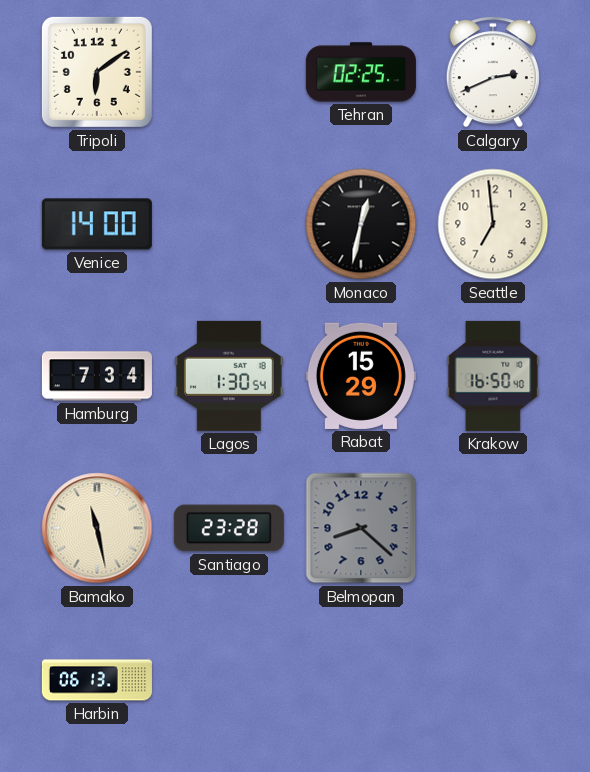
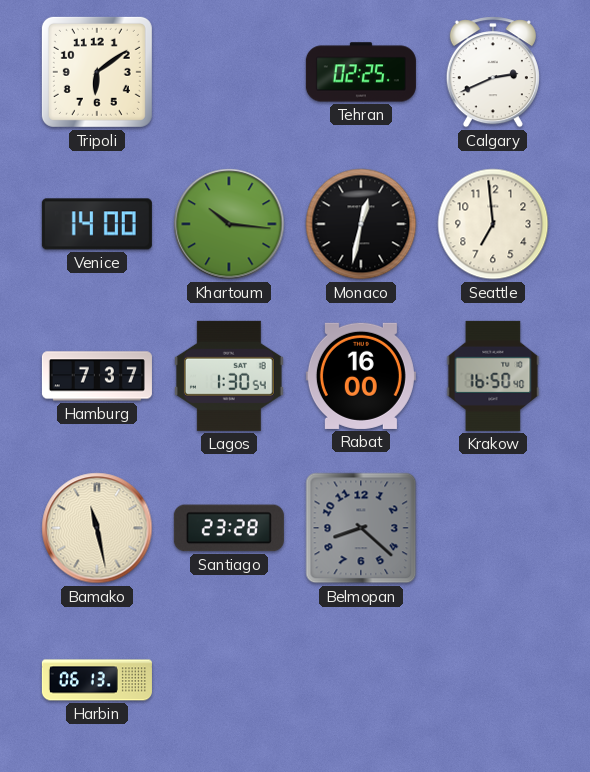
Khartoum: none -> 10:16 (229, 224)
Hamburg: 7:34 -> 7:37 (97, 376)
Rabat: 15:29 -> 16:00 (361, 376)
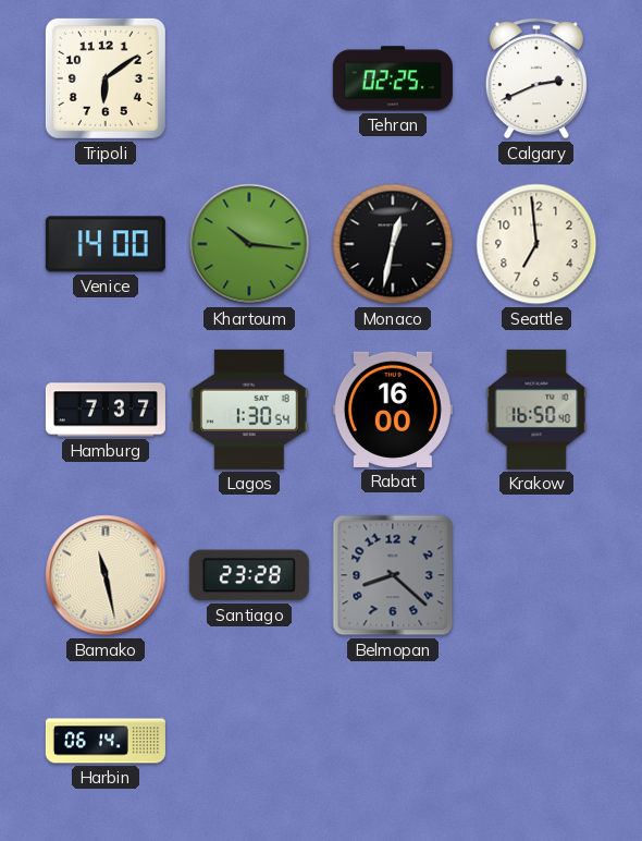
Harbin: 06:13 -> 06:14 (106, 741)
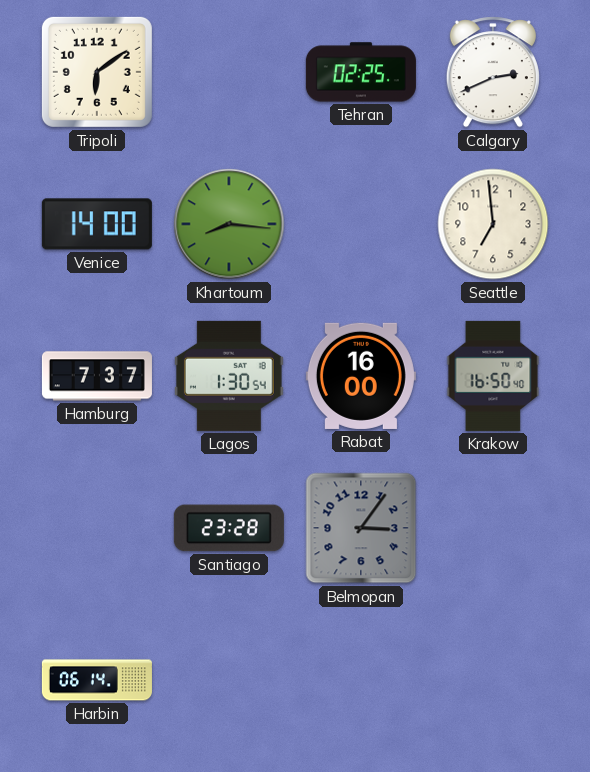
Khartoum: 10:16 -> 8:16 (229, 224)
Monaco: 12:32 -> none (393, 244)
Bamako: 11:28 -> none (106, 575)
Belmopan: 8:22 -> 3:06 (361, 528)
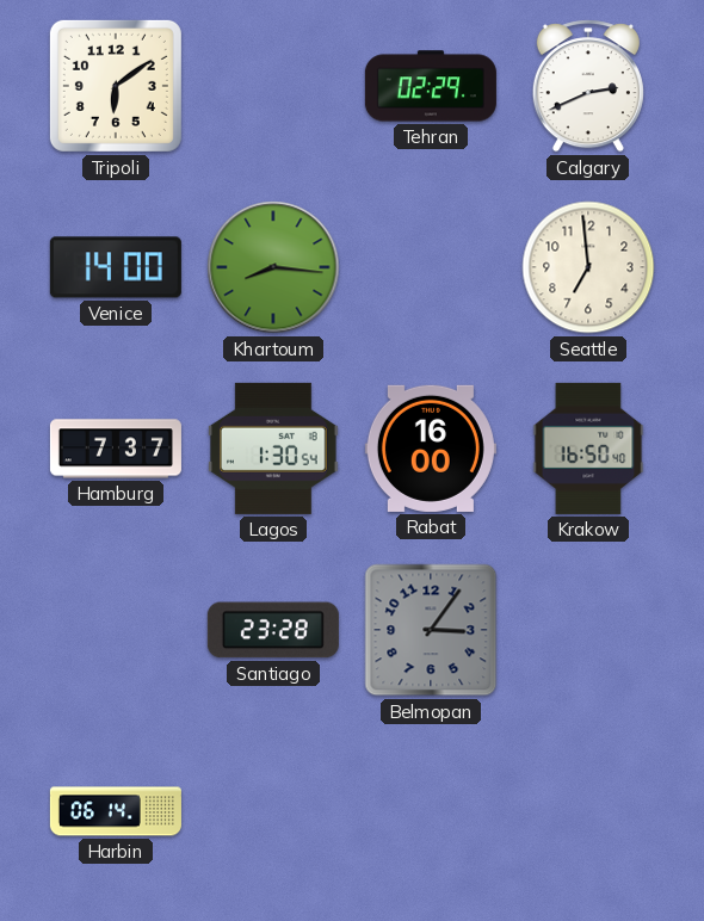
Tehran: 02:25 -> 02:29 (431, 86)
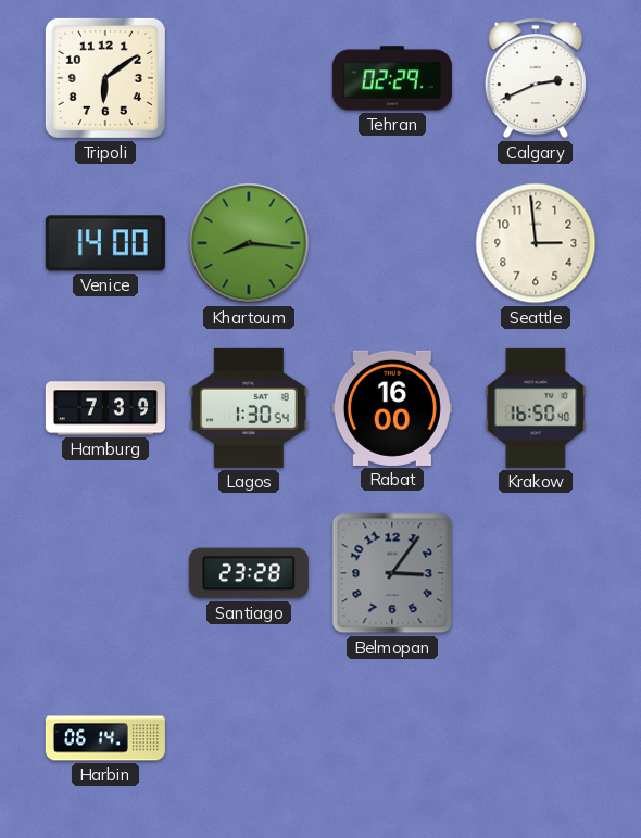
Seattle: 6:59 -> 2:59 (536, 243)
Hamburg: 7:37 -> 7:39 (105, 408)
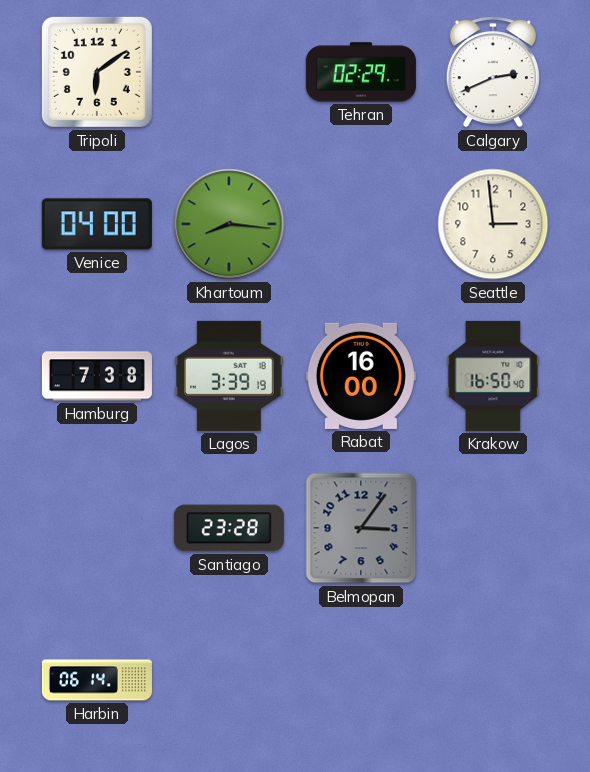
Venice: 14:00 -> 04:00 (97, 224)
Hamburg: 7:39 -> 7:38 (97, 376)
Lagos: 1:30 -> 3:39 (229, 376)
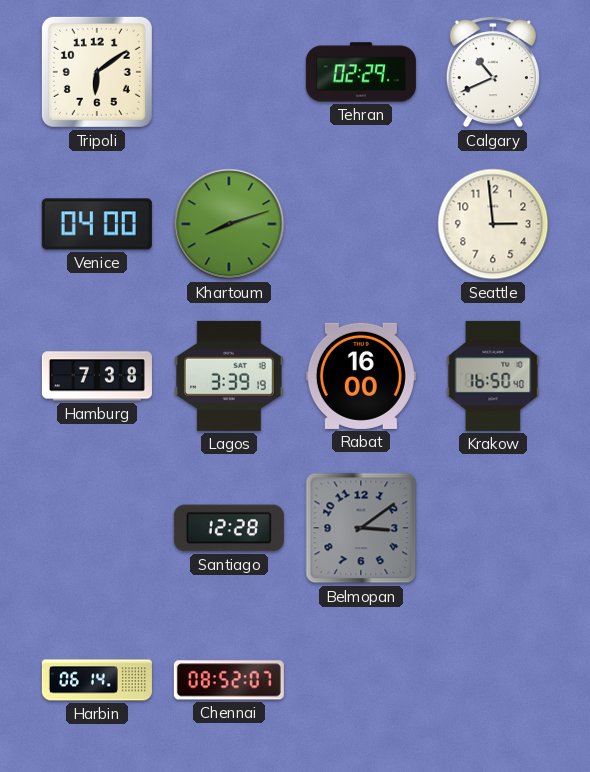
Calgary: 2:41 -> 10:41 (493, 72)
Khartoum: 8:16 -> 8:12 (229, 224)
Santiago: 23:28 -> 12:28 (229, 528)
Belmopan: 3:06 -> 3:09 (361, 528)
Chennai: none -> 08:52 (229, 680)
